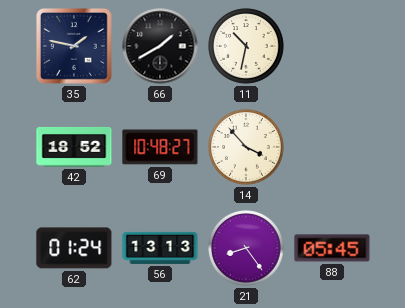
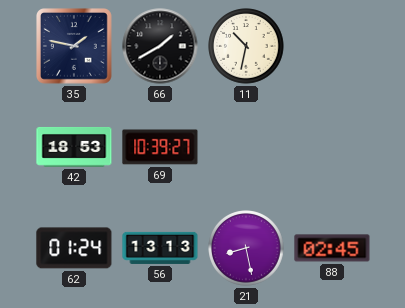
42: 18:52 -> 18:53 (74, 147)
69: 10:48 -> 10:39 (160, 147)
14: 3:53 -> none (246, 147)
21: 8:24 -> 8:28 (246, 248)
88: 05:45 -> 02:45 (332, 248)
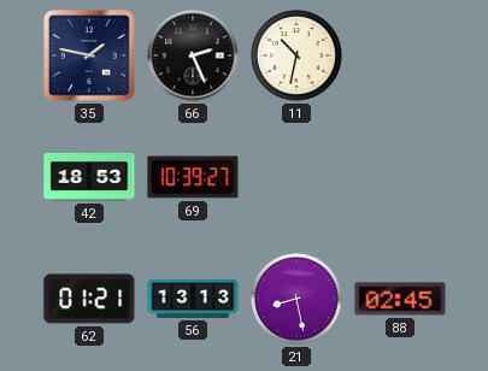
66: 1:40 -> 2:26 (193, 55)
62: 01:24 -> 01:21 (89, 299)
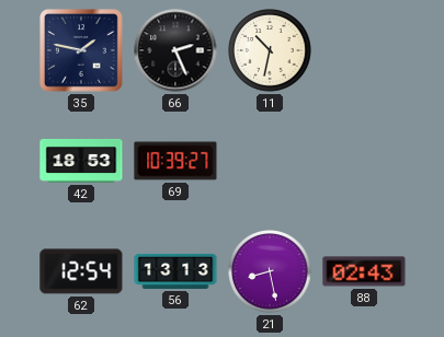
62: 01:21 -> 12:54 (81, 271)
88: 02:45 -> 02:43 (364, 271)
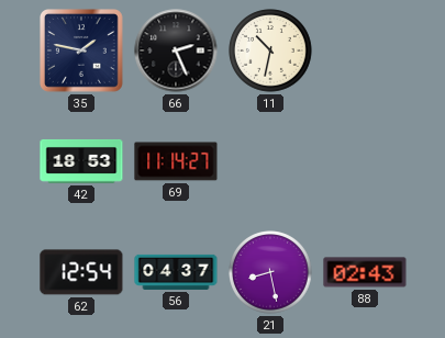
69: 10:39 -> 11:14 (176, 161)
56: 13:13 -> 04:37 (176, 272)
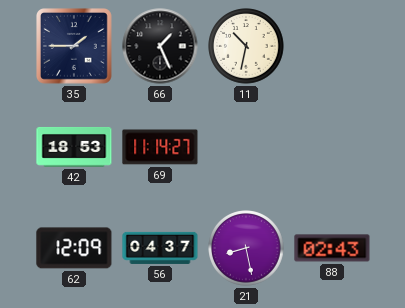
35: 1:47 -> 1:45 (75, 47)
66: 2:26 -> 1:26 (160, 46)
62: 12:54 -> 12:09 (74, 248)
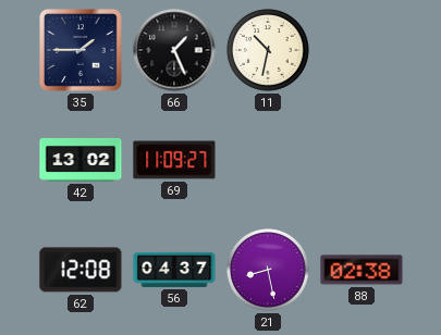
42: 18:53 -> 13:02 (81, 160)
69: 11:14 -> 11:09 (174, 160)
62: 12:09 -> 12:08 (81, 270)
88: 02:43 -> 02:38 (362, 270)
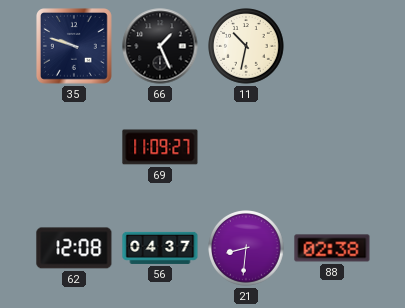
35: 1:45 -> 9:48 (75, 47)
42: 13:02 -> none (81, 160)
21: 8:28 -> 8:31 (246, 248)
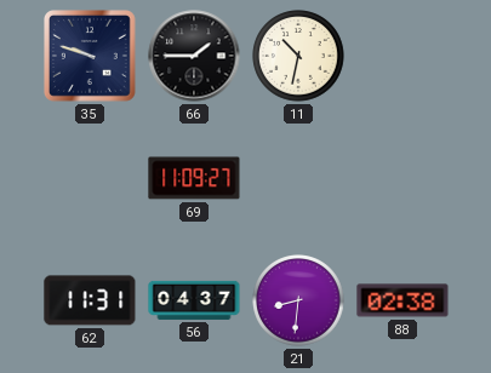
66: 1:26 -> 1:45 (194, 56)
62: 12:08 -> 11:31 (90, 300)
